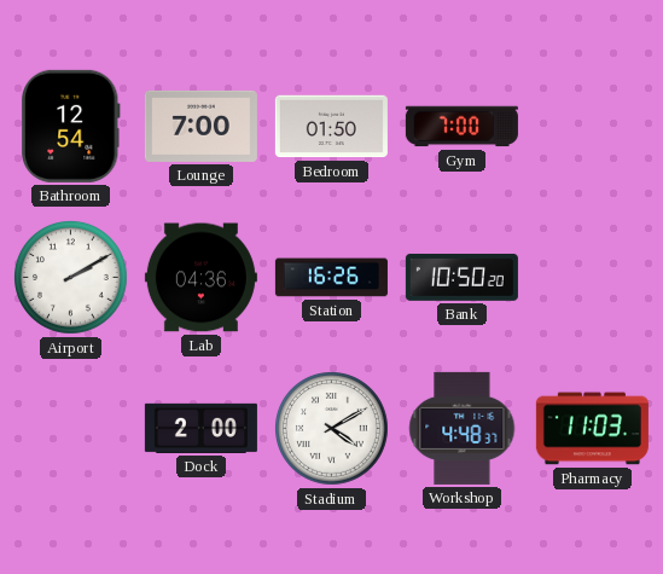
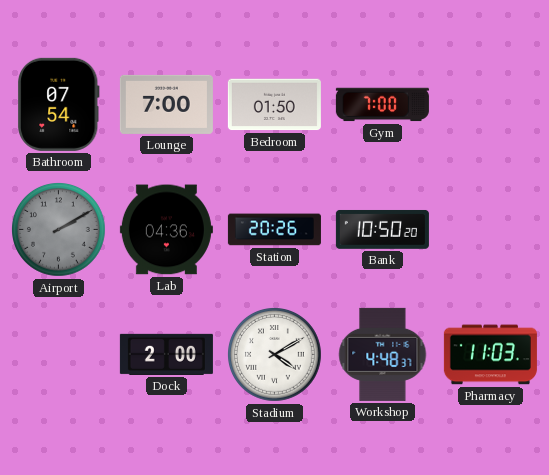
Bathroom: 12:54 -> 07:54 (58, 104)
Airport dial: white -> grey (59, 230)
Station: 16:26 -> 20:26 (274, 230)
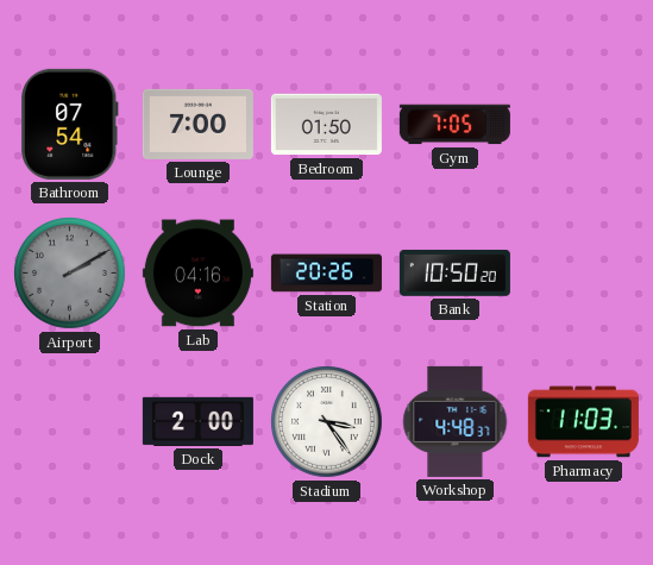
Gym: 7:00 -> 7:05 (454, 125)
Lab: 04:36 -> 04:16 (197, 274)
Stadium: 4:10 -> 3:24 (327, 422)
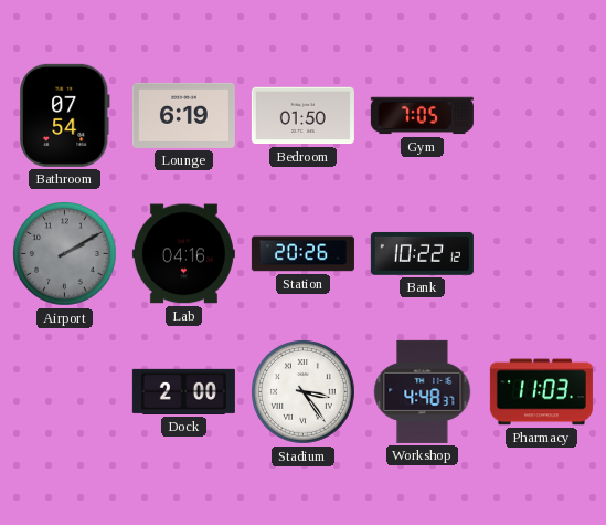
Lounge: 7:00 -> 6:19 (183, 115)
Bank: 10:50 -> 10:22 (422, 254)
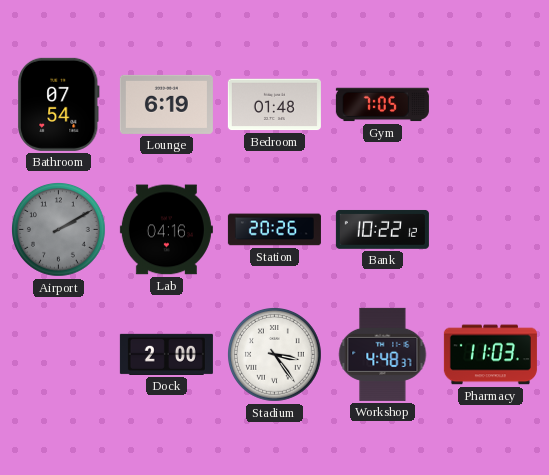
Bedroom: 01:50 -> 01:48 (274, 105)
